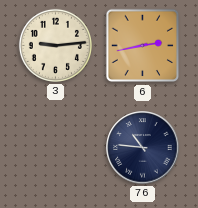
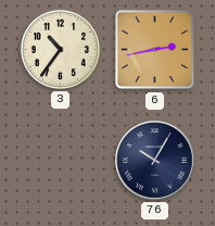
3: 9:14 -> 10:36 (60, 49)
76: 10:46 -> 10:05 (155, 161)
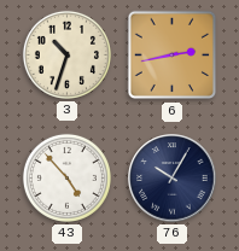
3: 10:36 -> 10:33 (66, 54)
43: none -> 4:53 (66, 177)
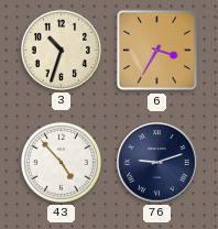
6: 2:43 -> 3:35 (157, 51)
76: 10:05 -> 9:12 (157, 163)
